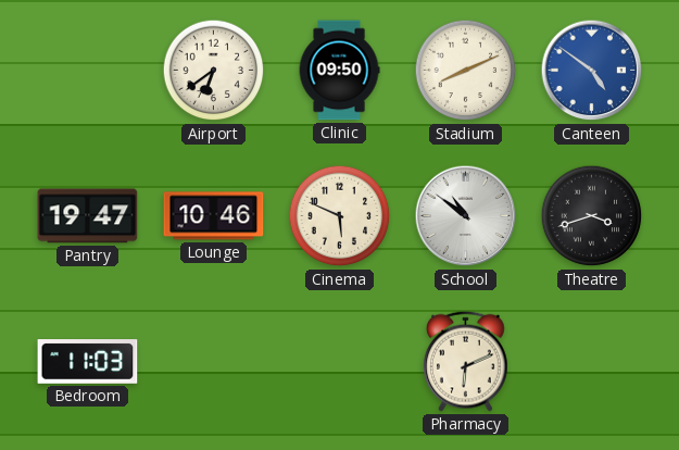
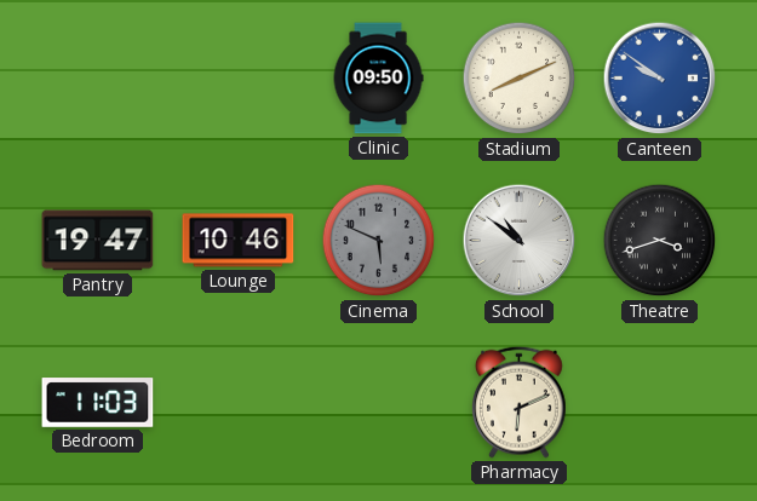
Airport: 6:39 -> none (214, 71)
Canteen: 4:51 -> 9:51 (660, 79)
Cinema dial: cream -> grey (379, 241)
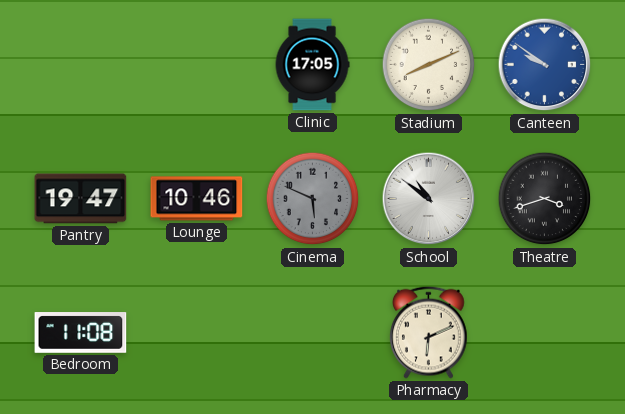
Clinic: 09:50 -> 17:05 (312, 65)
Bedroom: 11:03 -> 11:08 (81, 333)
